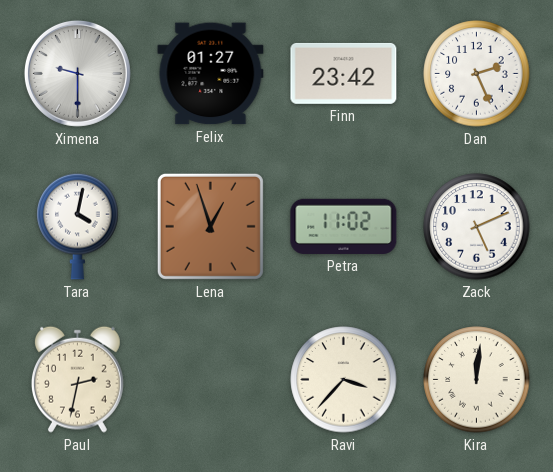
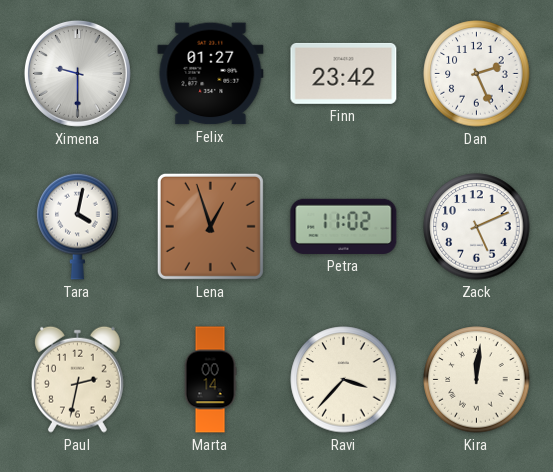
Marta: none -> 00:14 (210, 380)
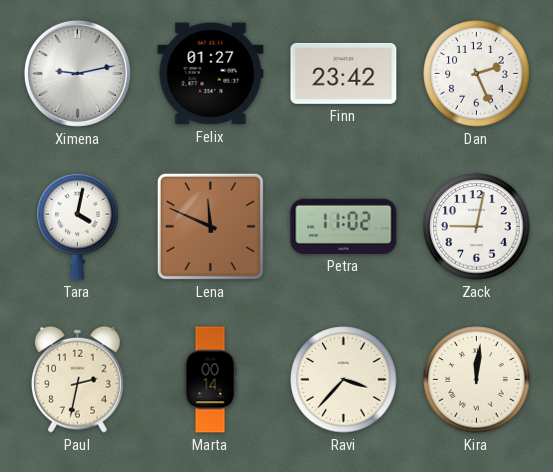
Ximena: 9:30 -> 9:13 (77, 73)
Lena: 12:57 -> 11:49 (210, 226)
Zack: 5:11 -> 9:02 (477, 227)
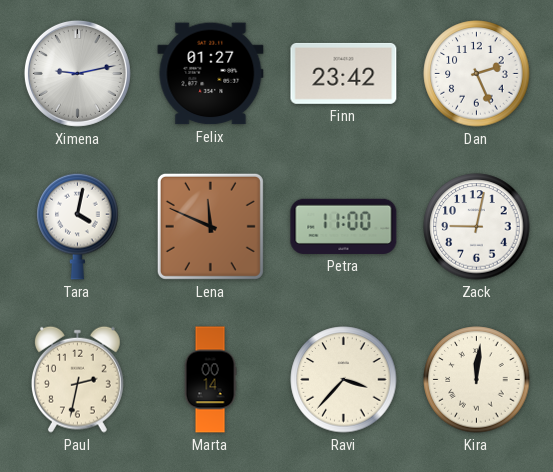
Petra: 11:02 -> 11:00 (344, 226)
